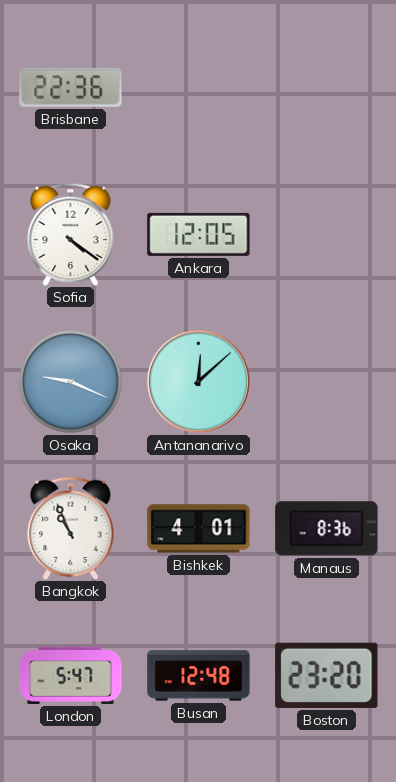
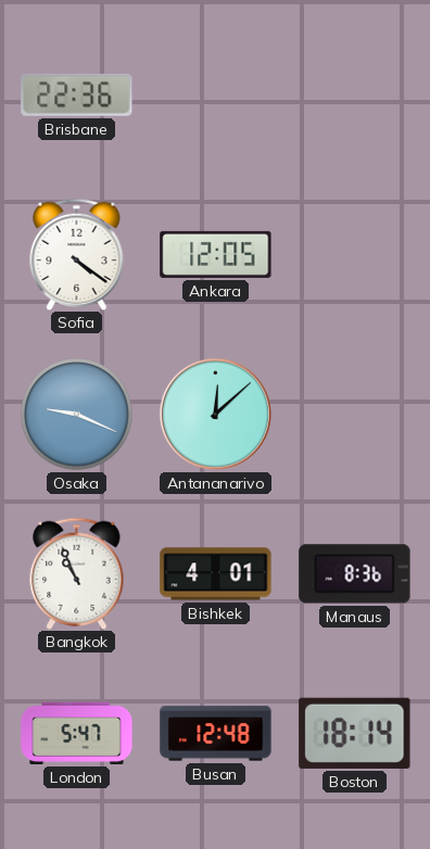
Boston: 23:20 -> 18:14 (355, 733)
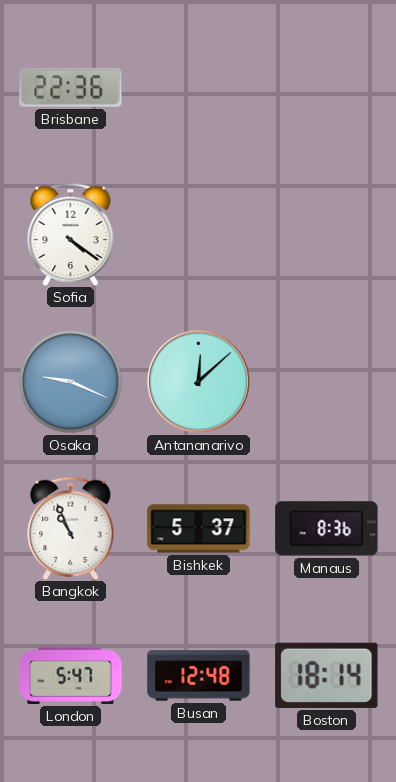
Ankara: 12:05 -> none (216, 254)
Bishkek: 4:01 -> 5:37 (199, 529)
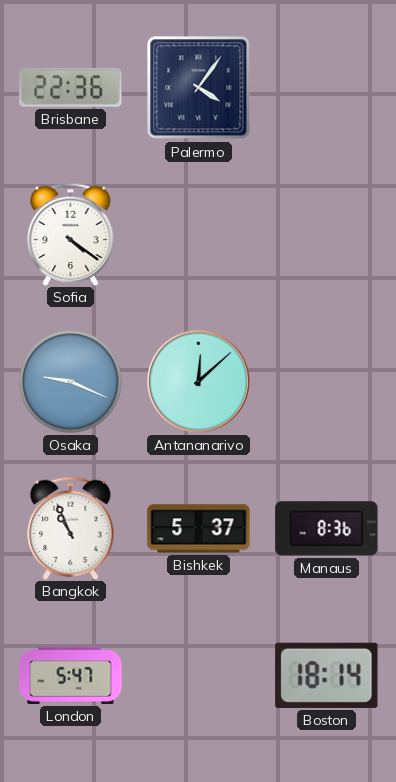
Palermo: none -> 4:06 (199, 88)
Busan: 12:48 -> none (199, 676)
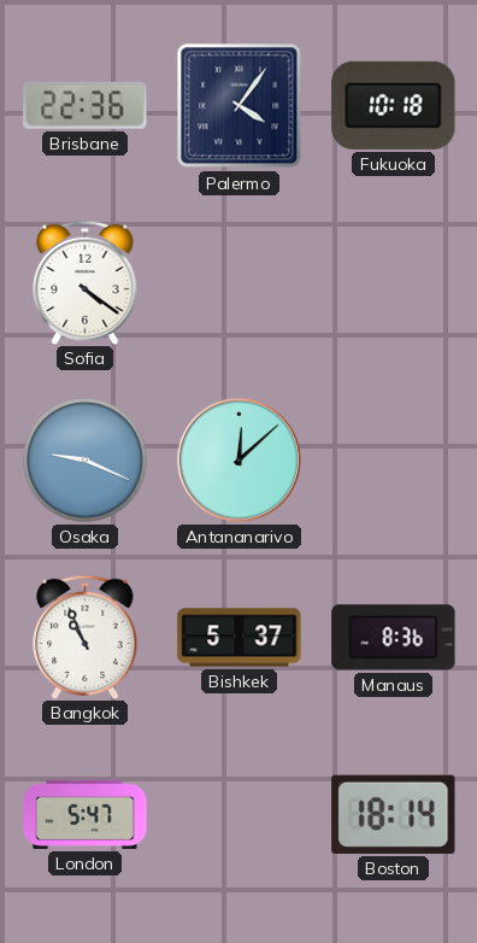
Fukuoka: none -> 10:18 (394, 105)
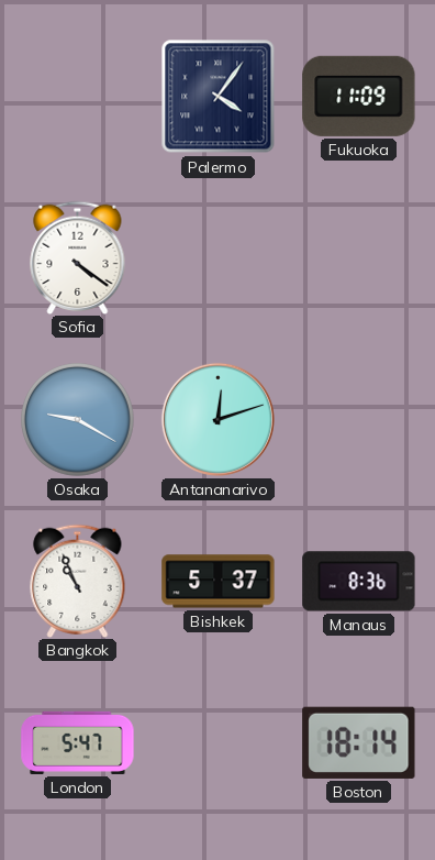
Brisbane: 22:36 -> none (86, 105)
Fukuoka: 10:18 -> 11:09 (359, 96)
Osaka: 9:19 -> 9:20 (78, 420)
Antananarivo: 12:08 -> 12:12 (217, 419)
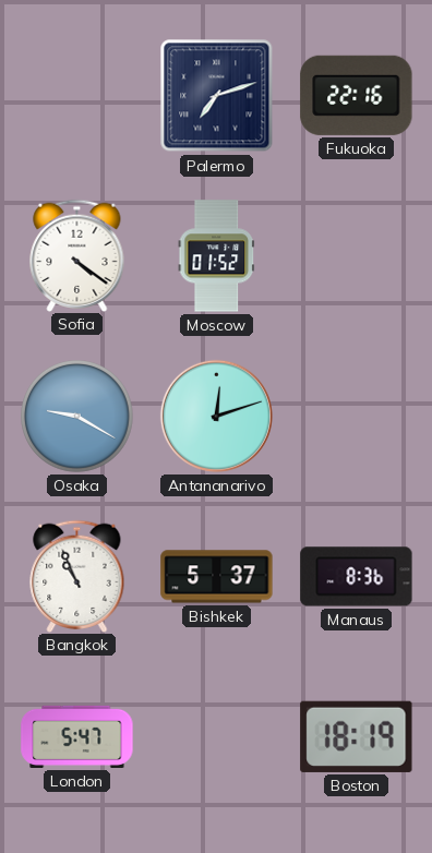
Palermo: 4:06 -> 7:12 (217, 96)
Fukuoka: 11:09 -> 22:16 (357, 95)
Moscow: none -> 01:52 (217, 256)
Boston: 18:14 -> 18:19 (357, 736)
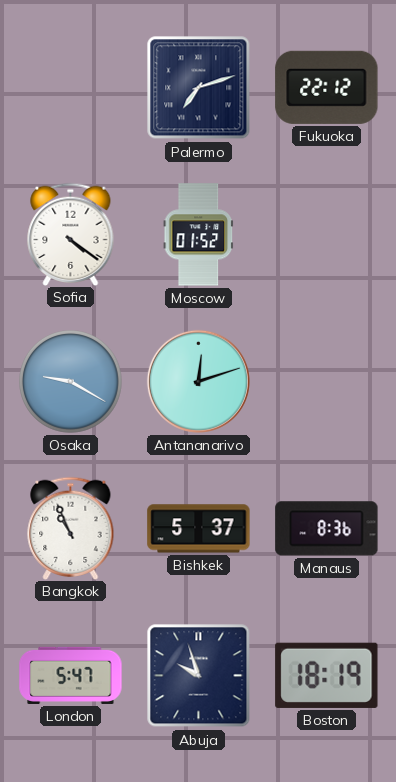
Fukuoka: 22:16 -> 22:12 (327, 87)
Abuja: none -> 9:57 (199, 676)
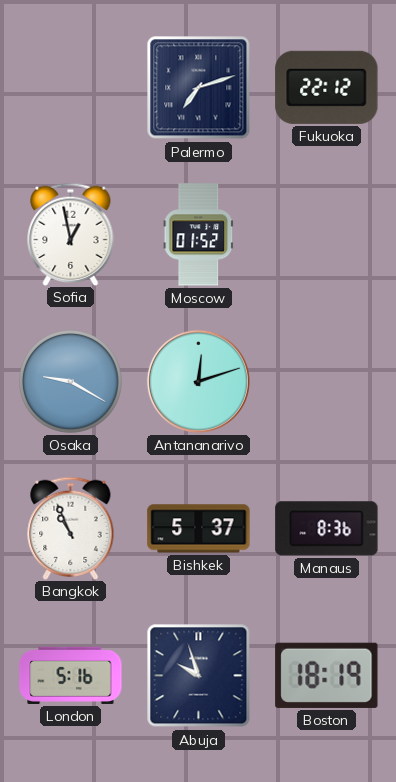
Sofia: 4:21 -> 12:58 (71, 234)
London: 5:47 -> 5:16 (71, 675)
